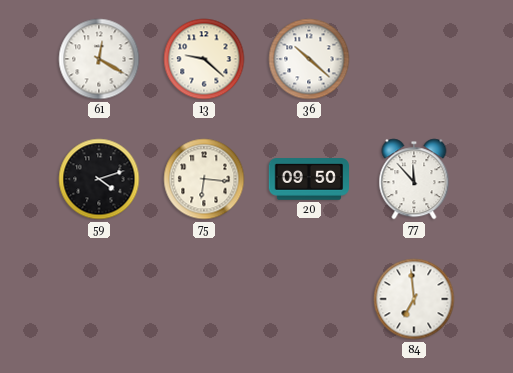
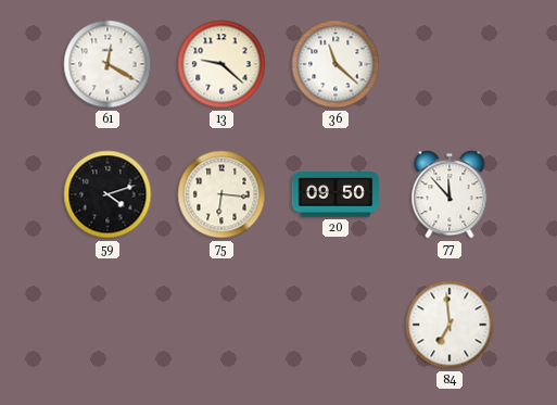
36: 10:22 -> 11:22 (336, 64)
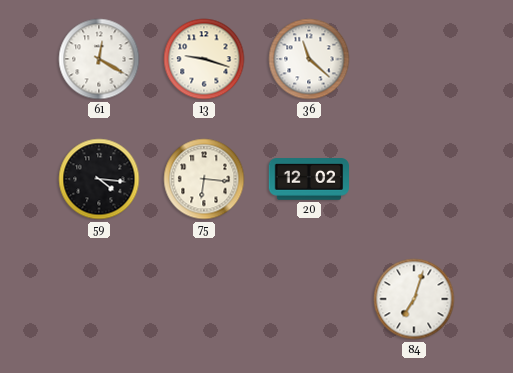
13: 9:22 -> 9:18 (204, 59)
59: 4:12 -> 4:16 (99, 179)
20: 09:50 -> 12:02 (309, 179)
77: 11:53 -> none (450, 194)
84: 6:59 -> 7:03 (414, 299)
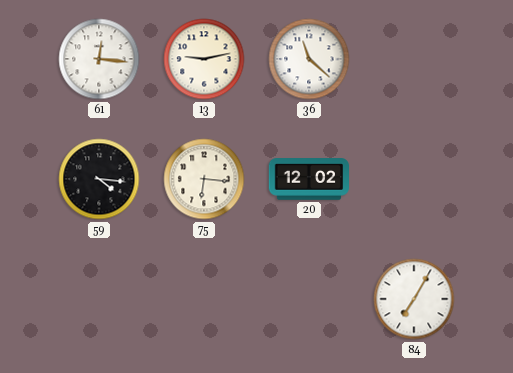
61: 12:20 -> 12:16 (99, 59)
13: 9:18 -> 9:13 (204, 59)
84: 7:03 -> 7:05 (414, 299)
